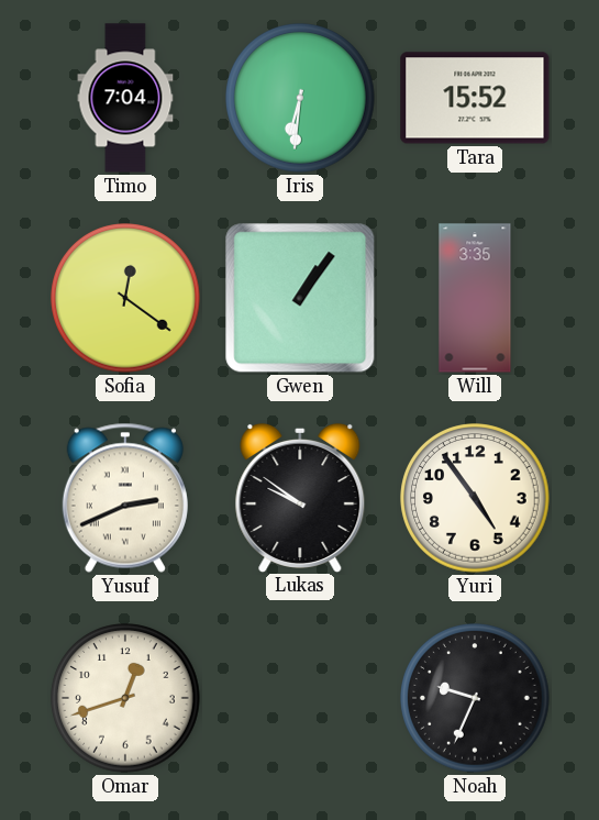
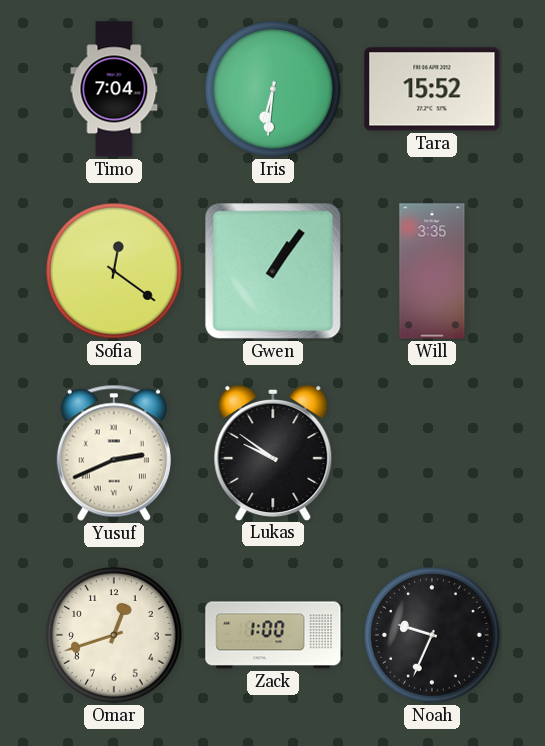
Yuri: 4:54 -> none (475, 498)
Zack: none -> 1:00 (273, 635)
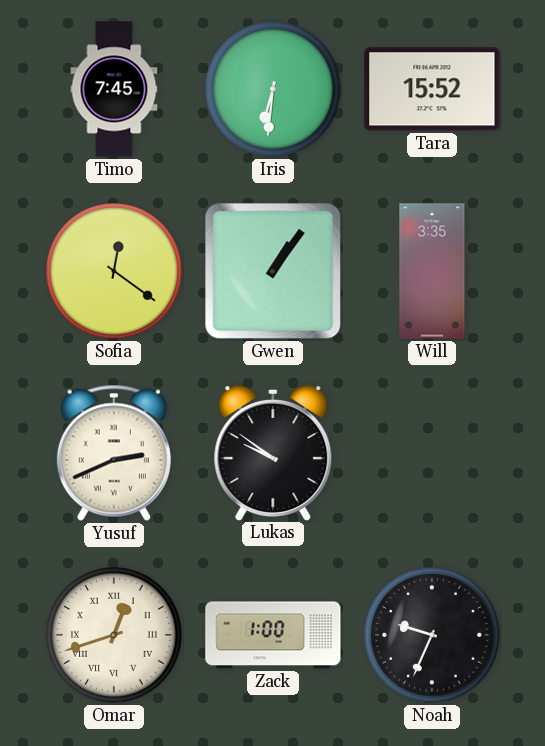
Timo: 7:04 -> 7:45 (114, 89)
Omar numerals: Arabic -> Roman (114, 635)
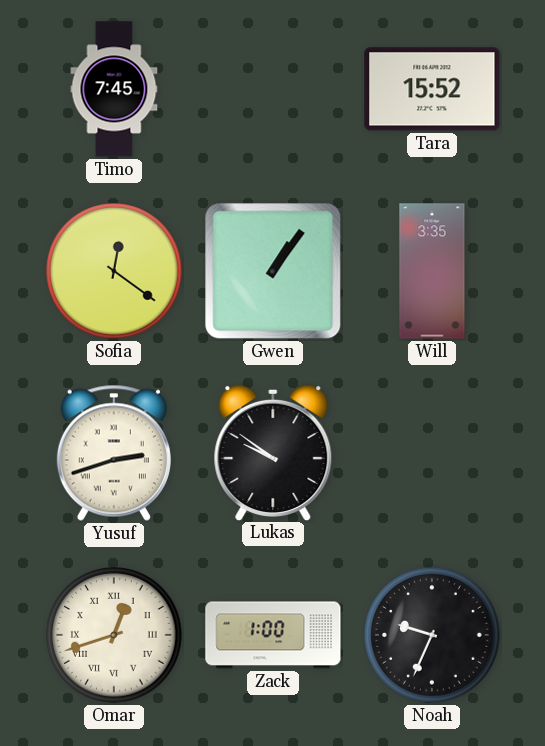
Iris: 6:31 -> none (273, 89)
Yusuf: 2:41 -> 2:42 (114, 453)
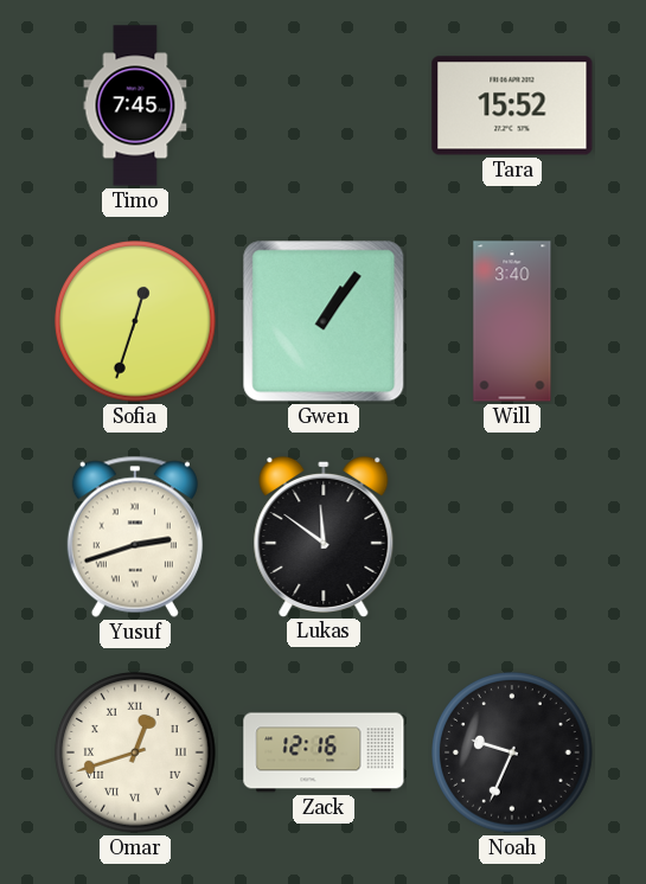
Sofia: 12:21 -> 12:33 (135, 321)
Will: 3:35 -> 3:40 (512, 321)
Lukas: 9:51 -> 11:51 (324, 536)
Zack: 1:00 -> 12:16 (324, 752)
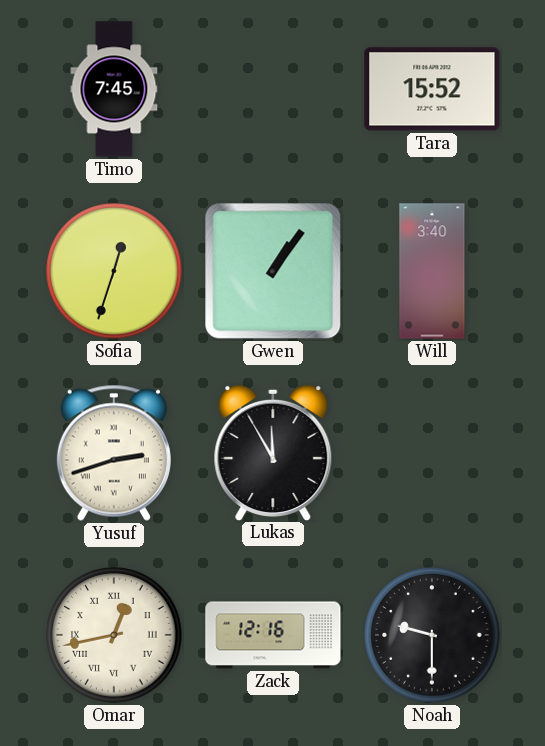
Lukas: 11:51 -> 11:55 (273, 452)
Omar: 12:42 -> 12:43 (114, 635)
Noah: 9:34 -> 9:30 (432, 635)
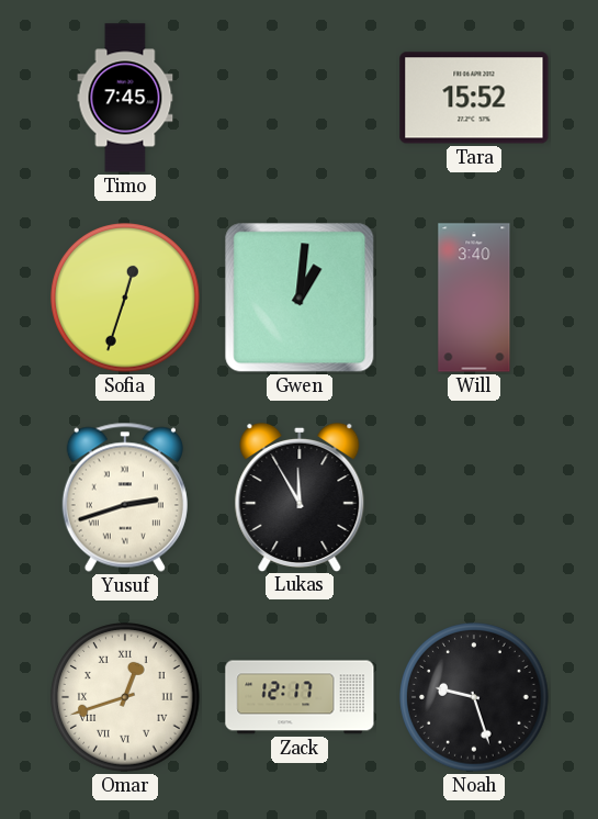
Gwen: 1:06 -> 1:01 (300, 298)
Omar: 12:43 -> 12:42 (125, 697)
Zack: 12:16 -> 12:17 (300, 697)
Noah: 9:30 -> 9:27 (474, 697)
